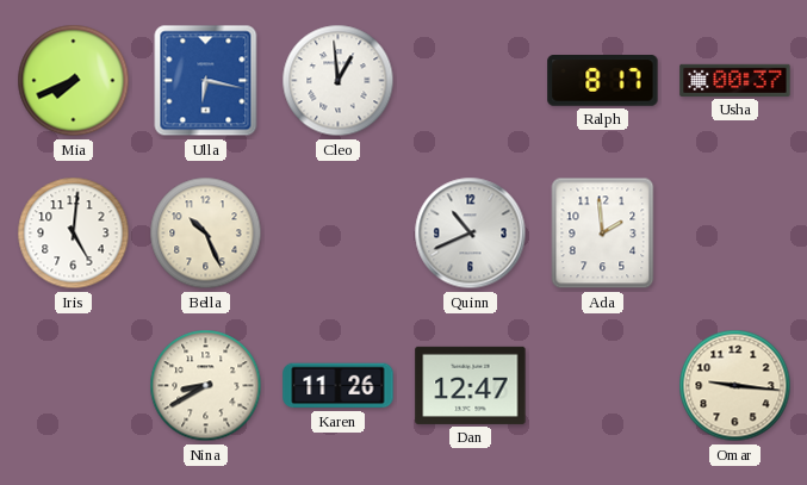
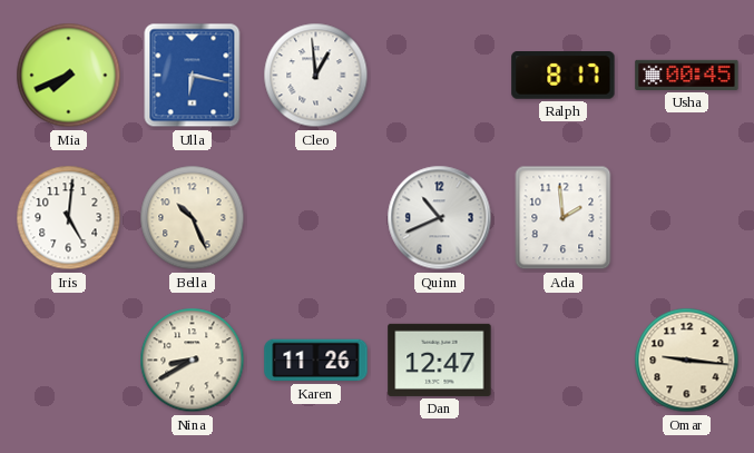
Usha: 00:37 -> 00:45 (687, 75)
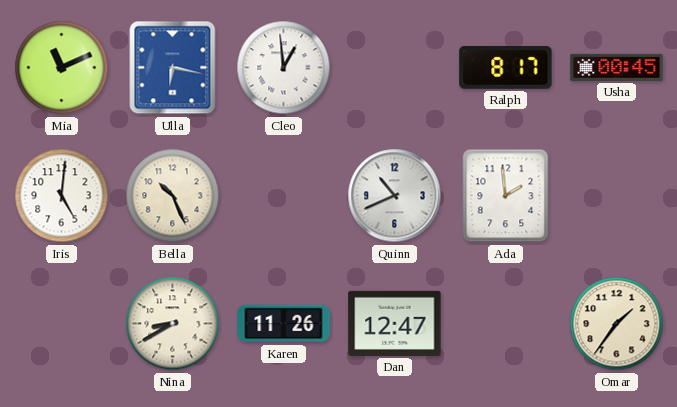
Mia: 7:41 -> 11:11 (62, 68)
Omar: 9:16 -> 1:36 (617, 324)
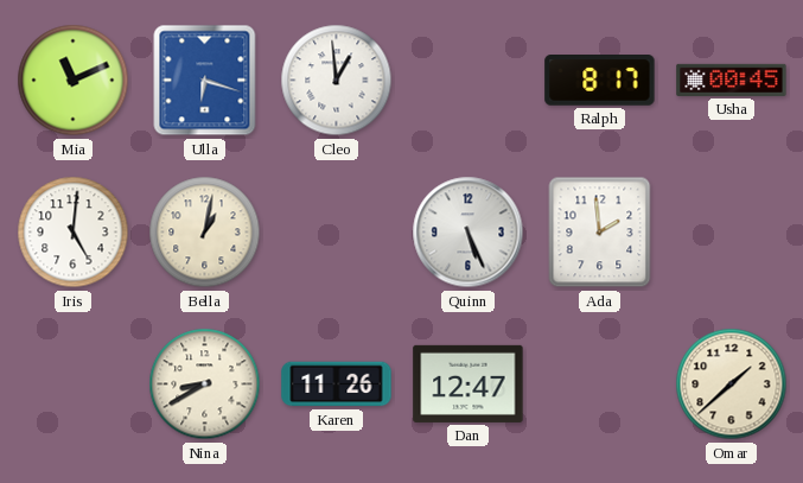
Ulla: 6:17 -> 6:18 (205, 81)
Bella: 10:26 -> 1:02 (205, 233)
Quinn: 10:41 -> 5:26 (469, 233)
Omar: 1:36 -> 1:38 (732, 385)
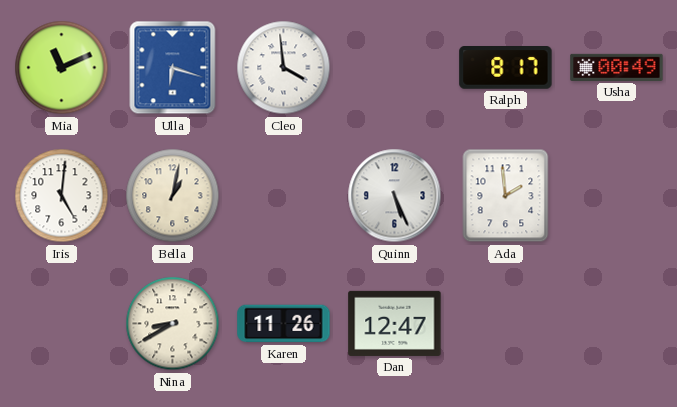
Cleo: 12:59 -> 3:59 (284, 68)
Usha: 00:45 -> 00:49 (617, 67)
Omar: 1:38 -> none (732, 385)
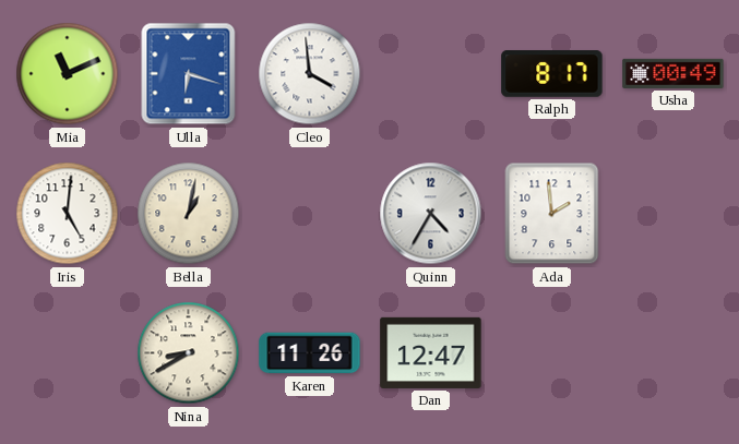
Quinn: 5:26 -> 4:35 (431, 214)
